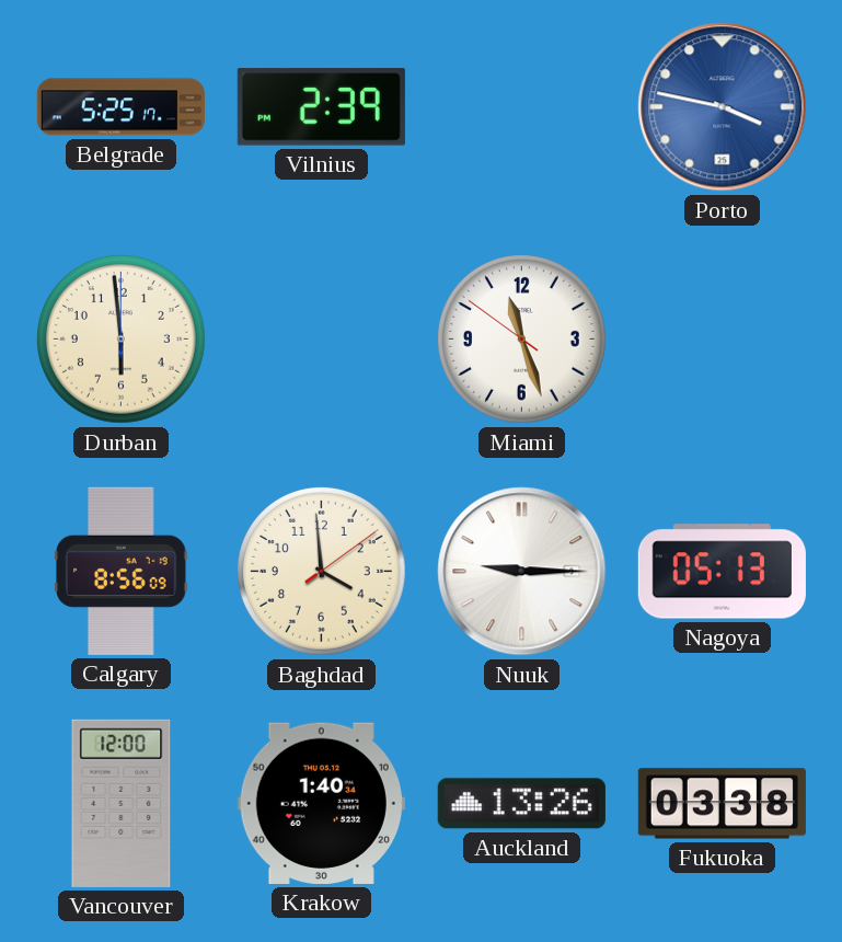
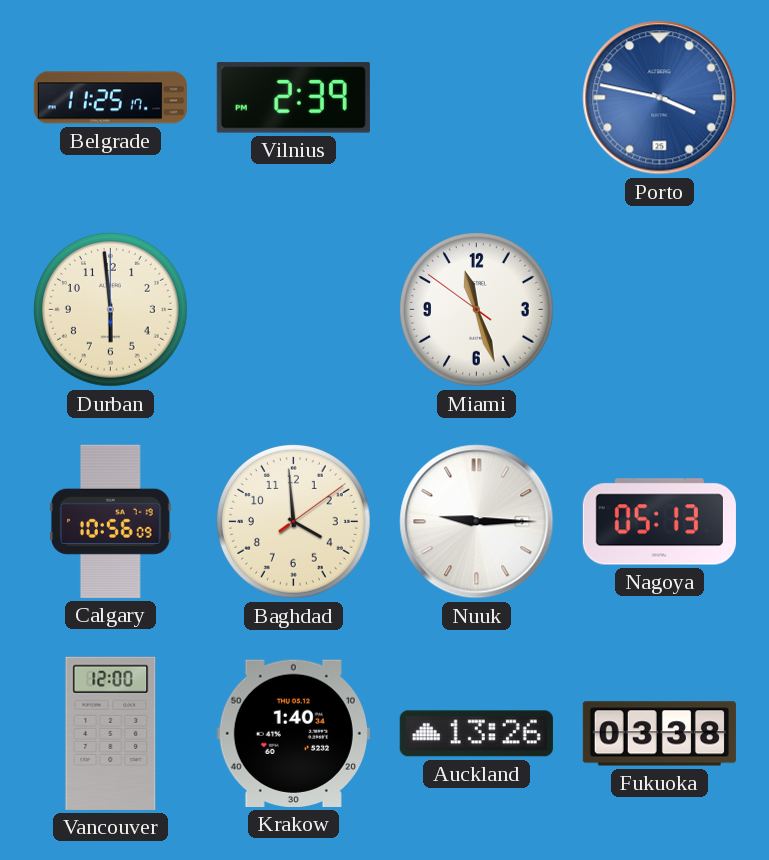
Belgrade: 5:25 -> 11:25 (110, 98)
Calgary: 8:56 -> 10:56 (111, 521)
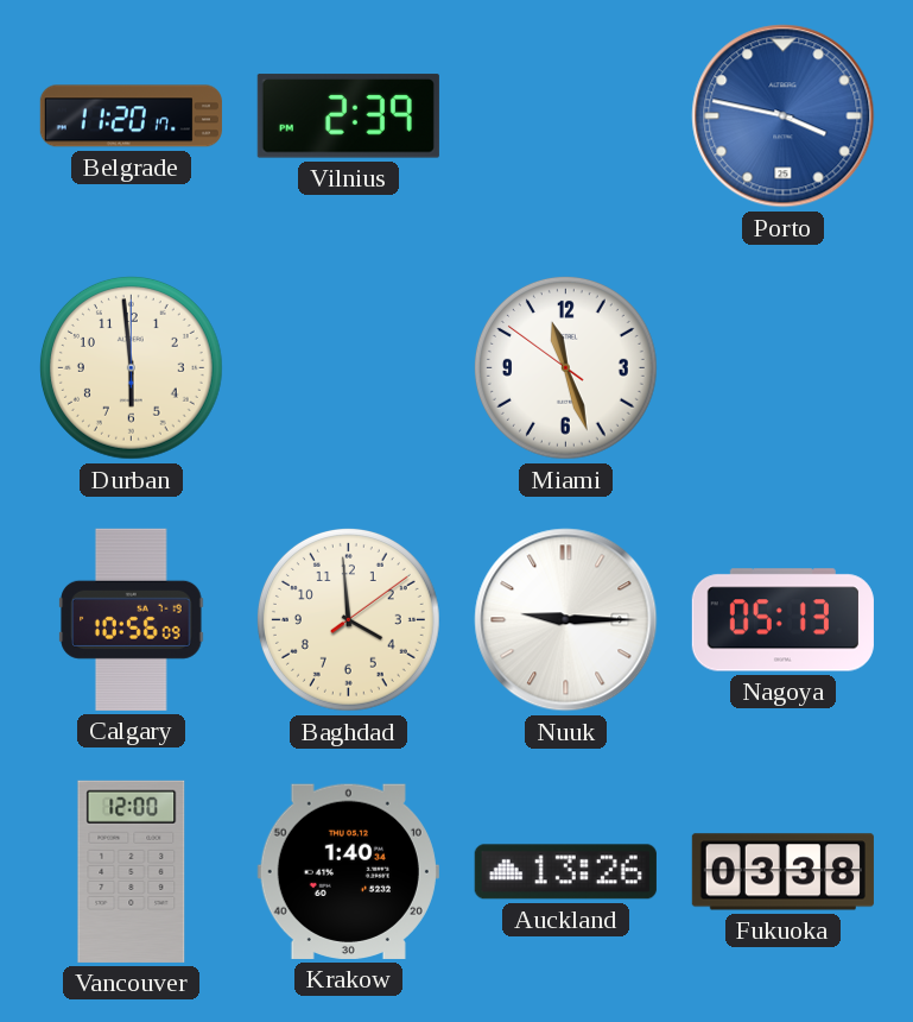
Belgrade: 11:25 -> 11:20 (131, 116)
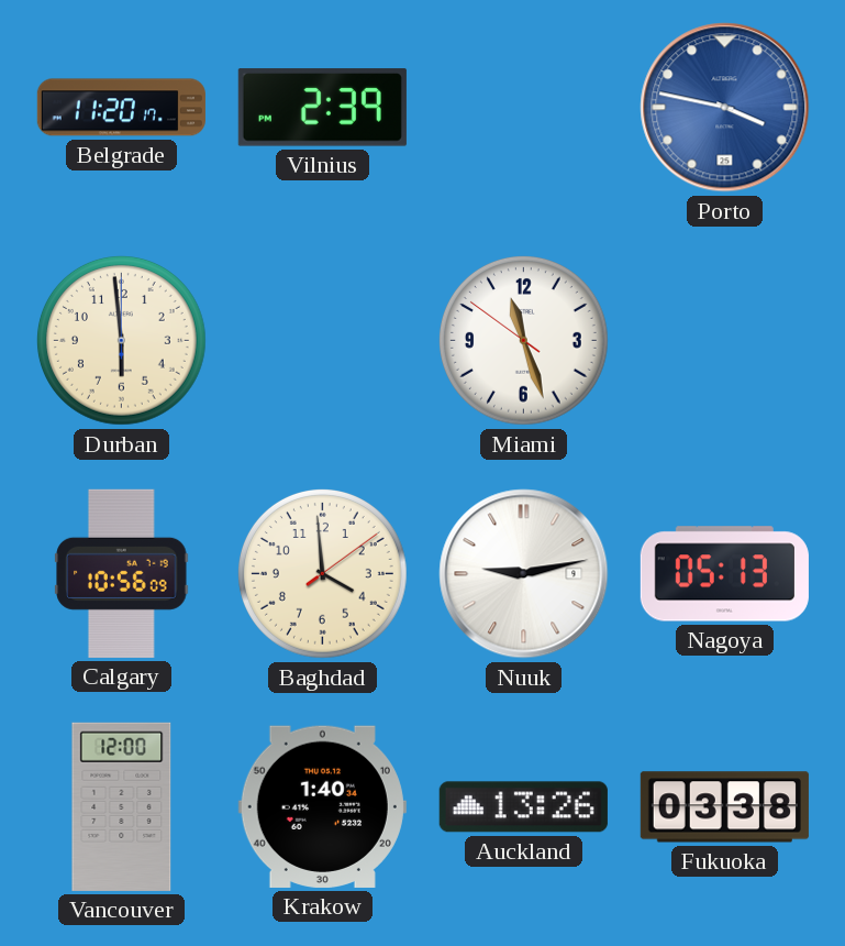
Nuuk: 9:15 -> 9:13 (524, 574)
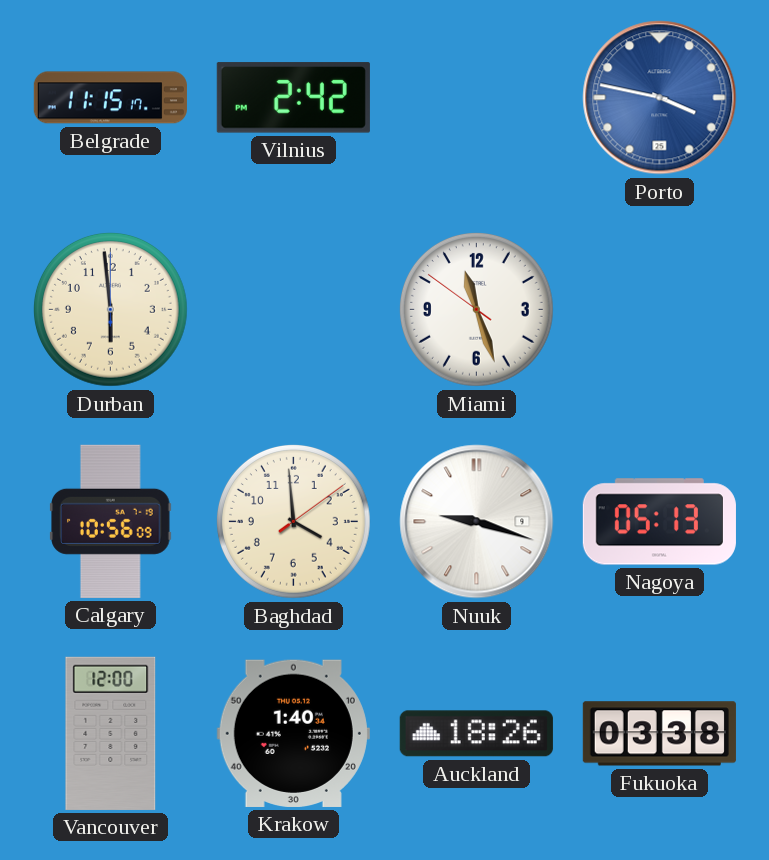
Belgrade: 11:20 -> 11:15 (110, 98)
Vilnius: 2:39 -> 2:42 (293, 98)
Nuuk: 9:13 -> 9:18 (477, 522)
Auckland: 13:26 -> 18:26 (476, 734)
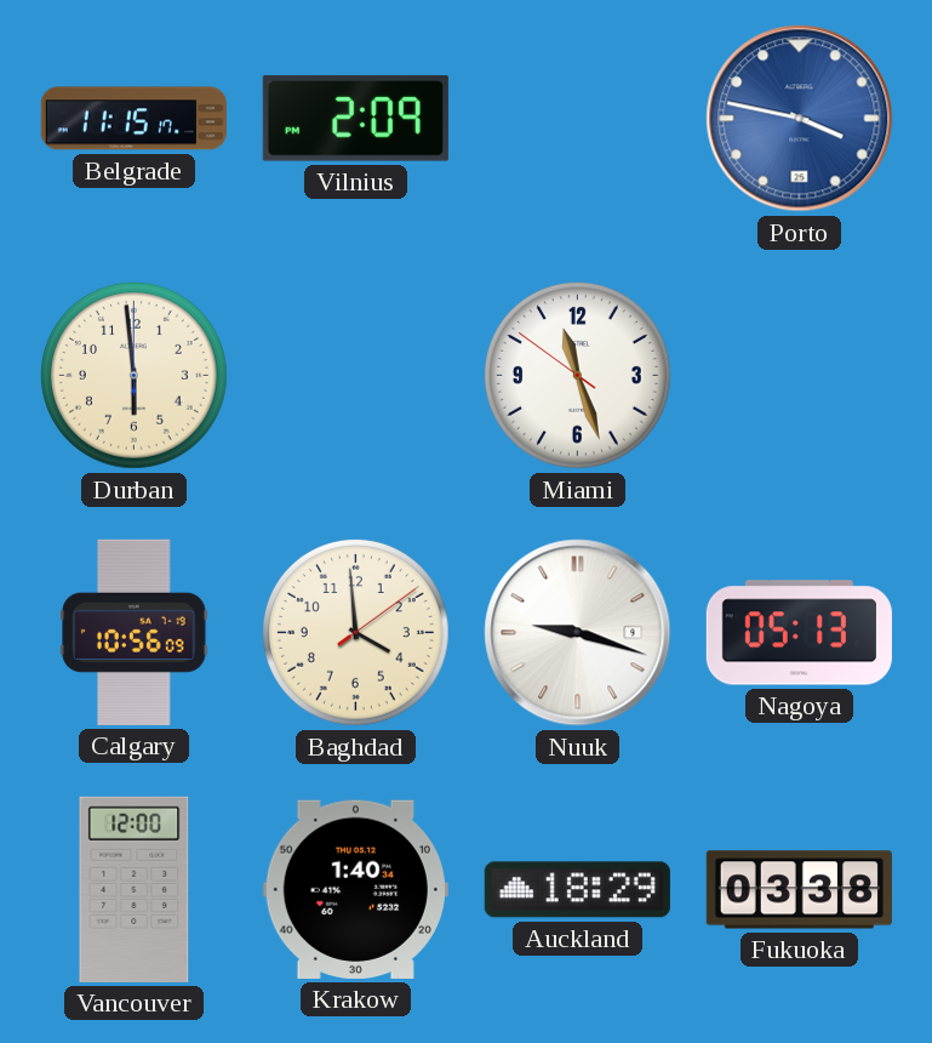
Vilnius: 2:42 -> 2:09 (355, 119)
Auckland: 18:26 -> 18:29 (577, 890)
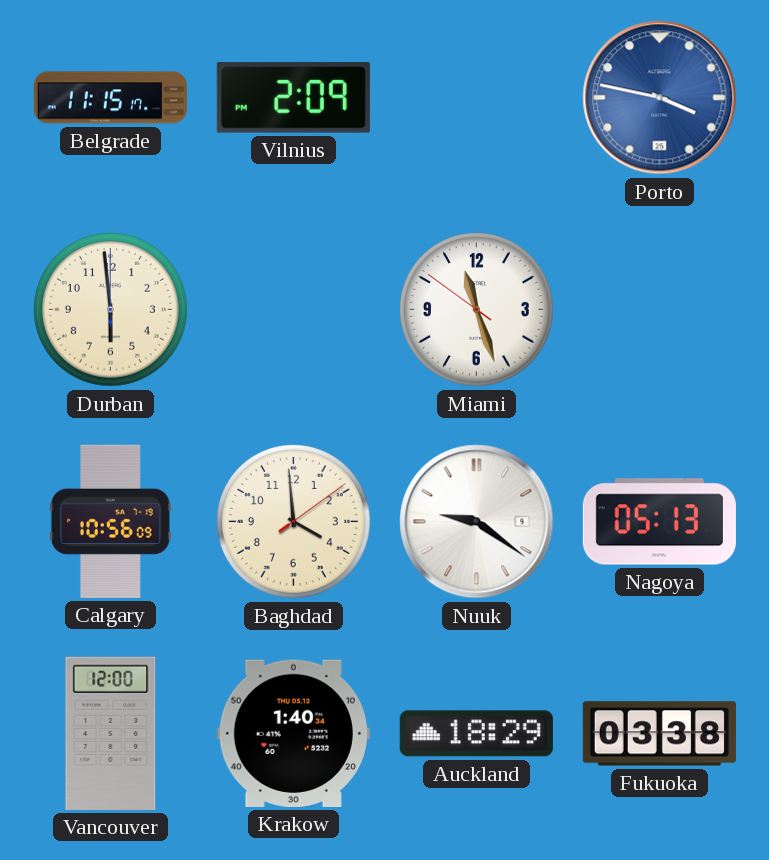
Nuuk: 9:18 -> 9:21 (477, 522)
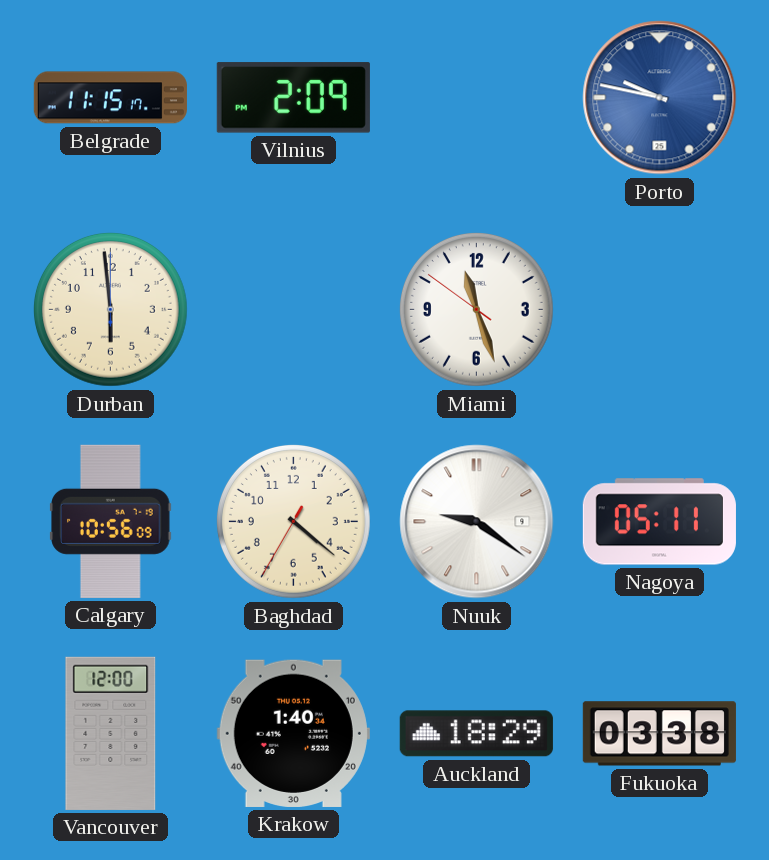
Porto: 3:47 -> 9:47 (660, 98)
Baghdad: 3:59 -> 4:21 (293, 521)
Nagoya: 05:13 -> 05:11 (659, 522)
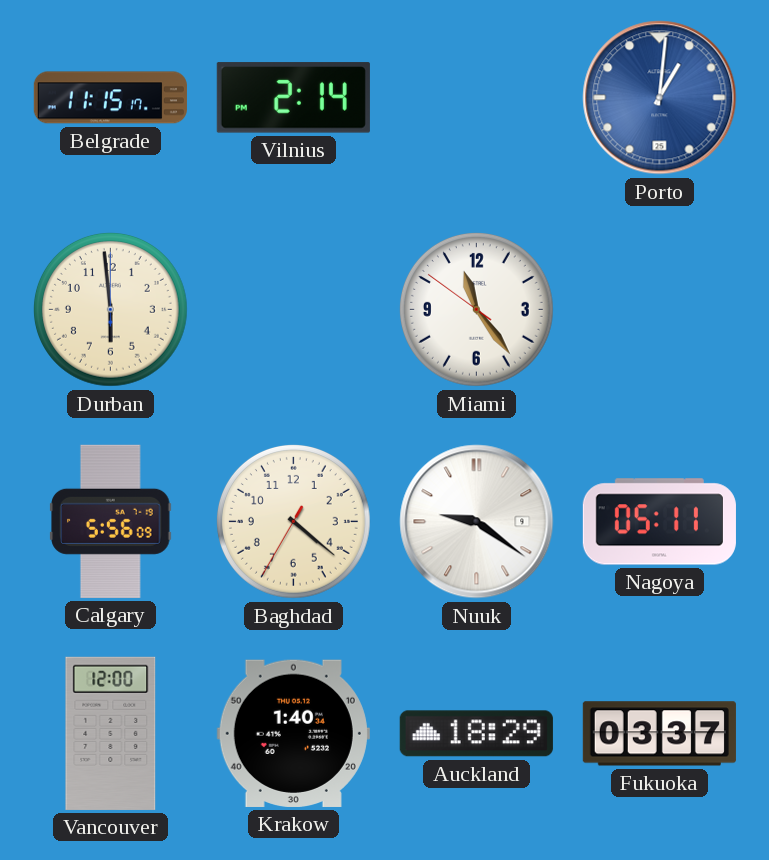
Vilnius: 2:09 -> 2:14 (293, 98)
Porto: 9:47 -> 1:01 (660, 98)
Miami: 11:26 -> 11:23 (476, 309)
Calgary: 10:56 -> 5:56 (111, 521)
Fukuoka: 03:38 -> 03:37 (659, 734)
